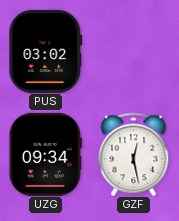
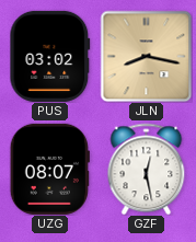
JLN: none -> 8:17 (146, 56)
UZG: 09:34 -> 08:07 (49, 169)
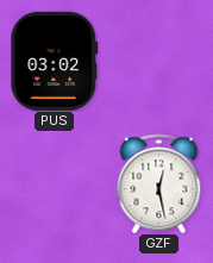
JLN: 8:17 -> none (146, 56)
UZG: 08:07 -> none (49, 169)
